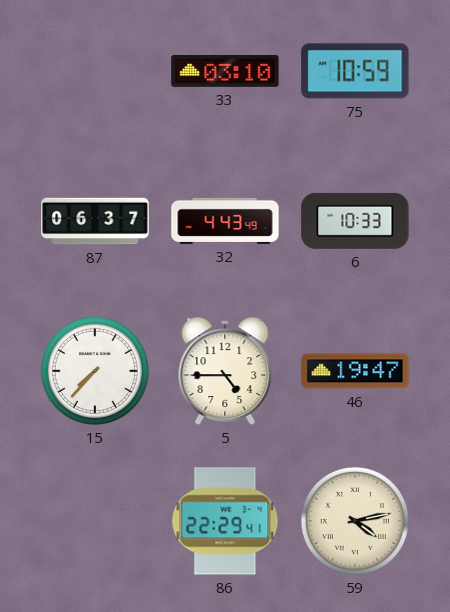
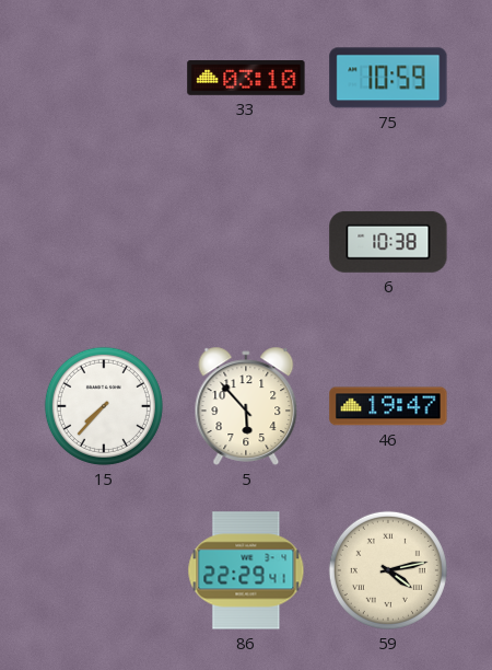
87: 06:37 -> none (95, 221)
32: 4:43 -> none (225, 221)
6: 10:33 -> 10:38 (388, 242)
5: 4:45 -> 5:53 (246, 406)
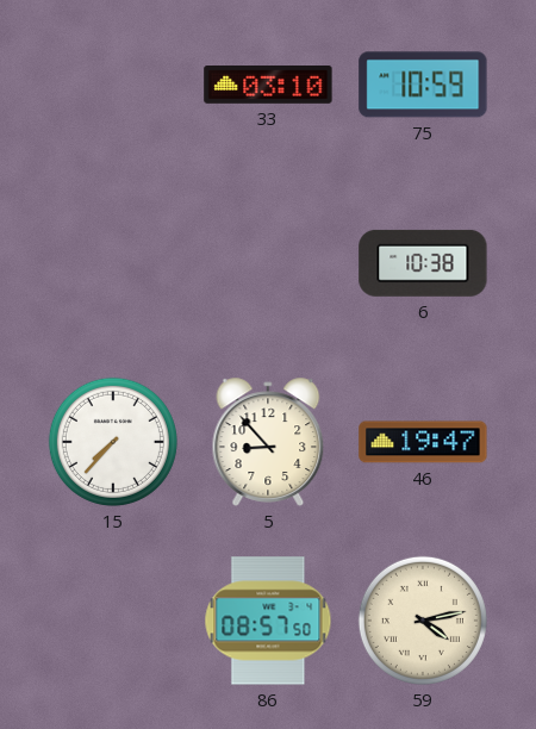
5: 5:53 -> 8:53 (268, 442)
86: 22:29 -> 08:57 (268, 621)
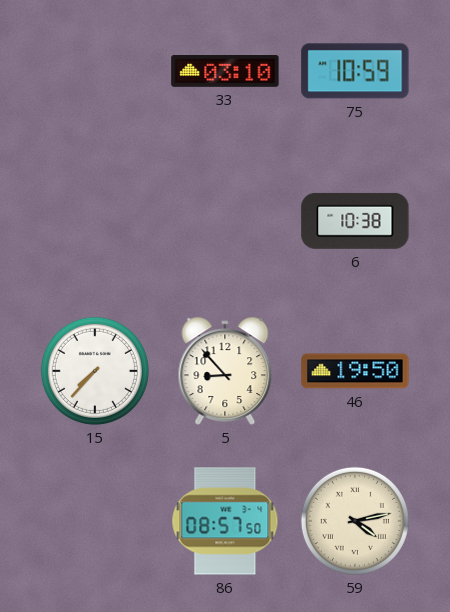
46: 19:47 -> 19:50 (355, 371)
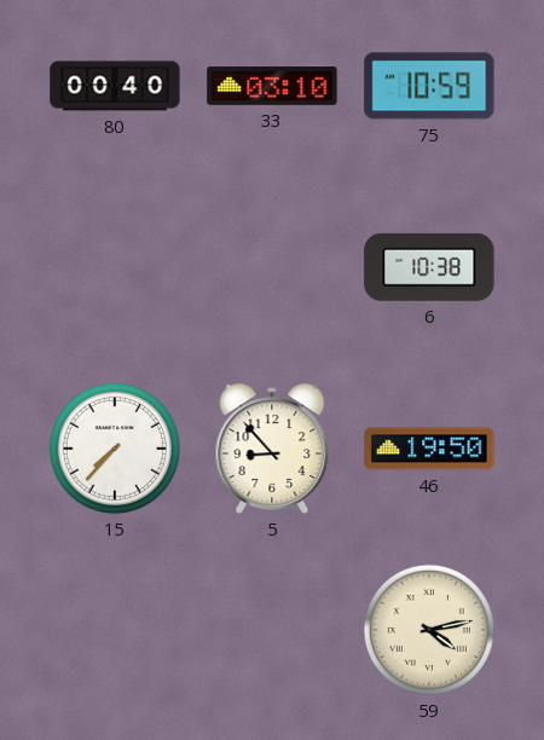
80: none -> 00:40 (115, 86)
86: 08:57 -> none (225, 521)
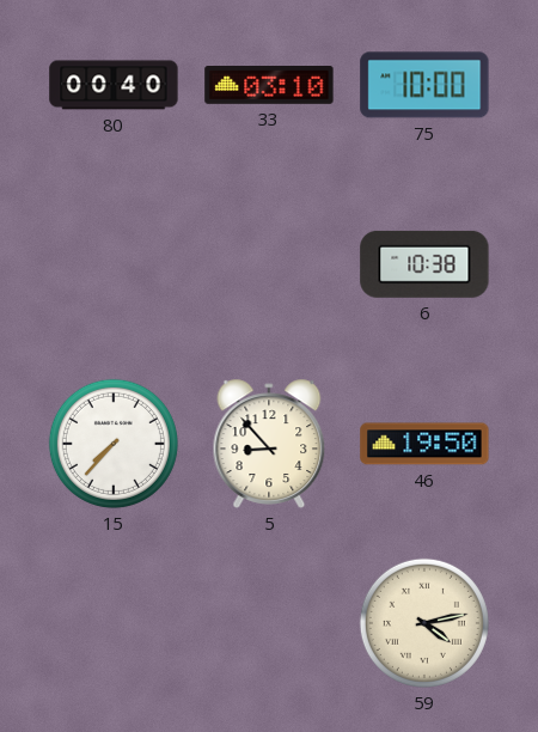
75: 10:59 -> 10:00 (424, 85)
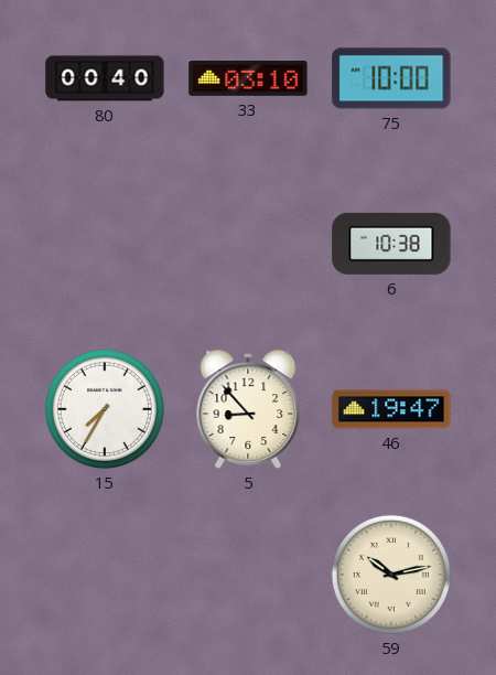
15: 7:37 -> 7:35 (105, 409)
46: 19:50 -> 19:47 (391, 409)
59: 4:13 -> 10:13 (391, 575)
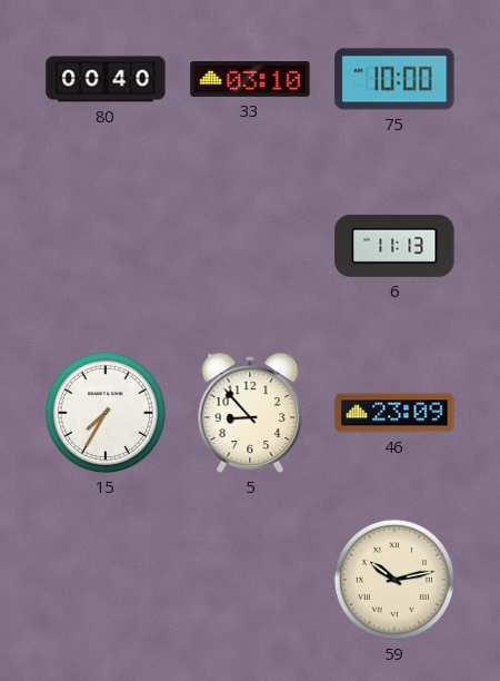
6: 10:38 -> 11:13 (394, 246)
46: 19:47 -> 23:09 (394, 413)
